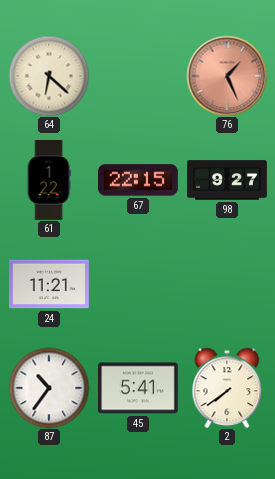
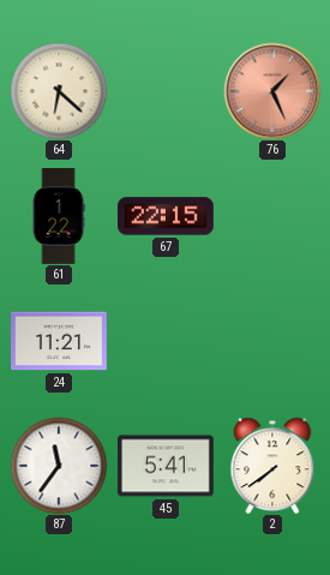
98: 9:27 -> none (227, 180)
87: 10:36 -> 11:36 (59, 466)
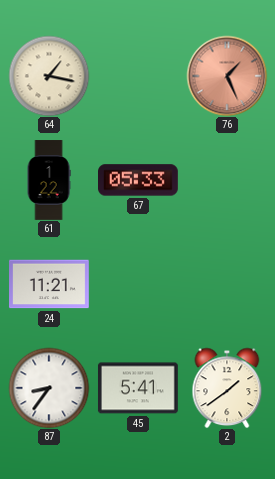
64: 6:22 -> 1:17 (49, 76)
67: 22:15 -> 05:33 (139, 180)
87: 11:36 -> 8:36 (49, 388)
2: 7:39 -> 1:39 (227, 388)
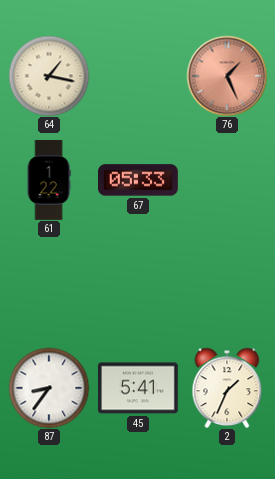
24: 11:21 -> none (50, 284)
2: 1:39 -> 1:34 (227, 388)
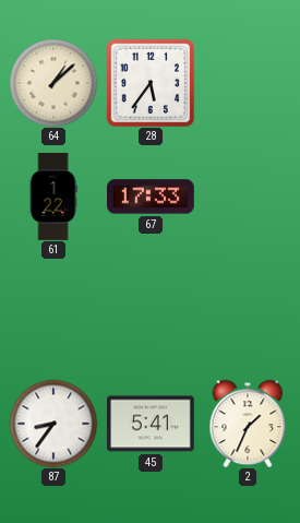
64: 1:17 -> 1:08 (53, 83)
28: none -> 5:36 (151, 83)
76: 1:26 -> none (227, 76)
67: 05:33 -> 17:33 (152, 197)
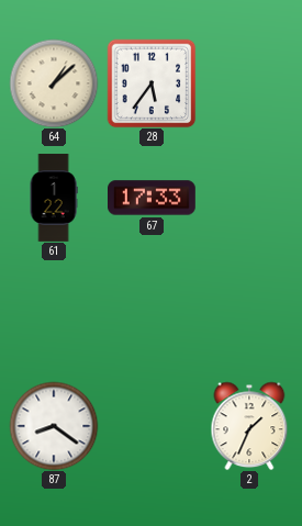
87: 8:36 -> 8:21 (54, 426)
45: 5:41 -> none (151, 424)
